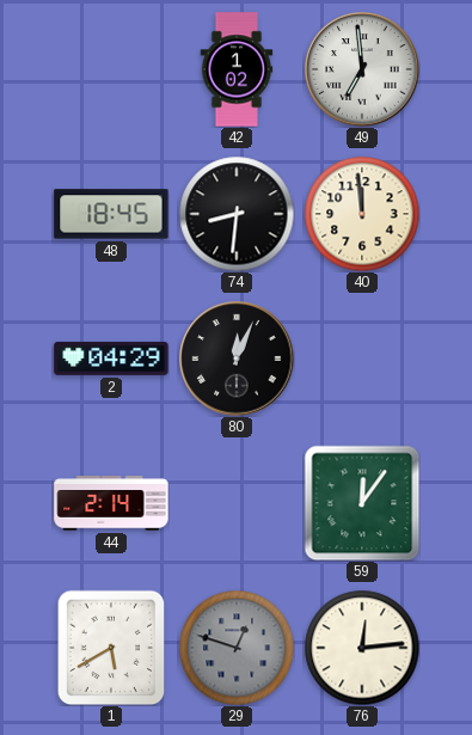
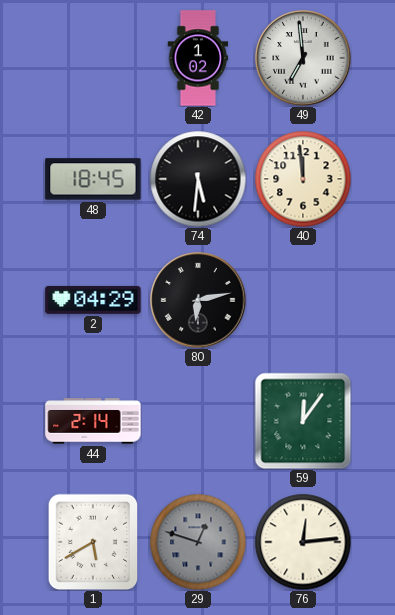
74: 8:31 -> 5:31 (198, 179)
80: 12:04 -> 6:13 (198, 300)
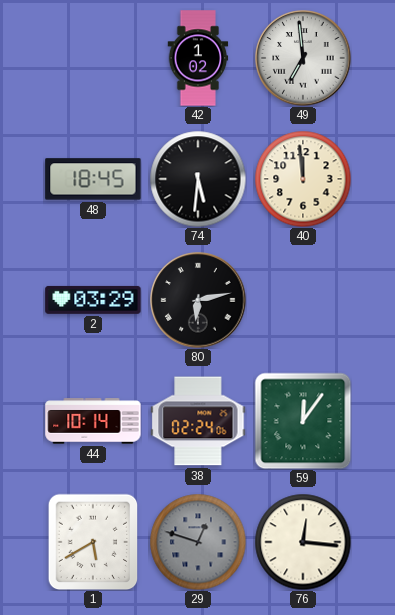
2: 04:29 -> 03:29 (93, 300)
44: 2:14 -> 10:14 (93, 421)
38: none -> 02:24 (198, 421)
76: 12:14 -> 12:16 (303, 542)
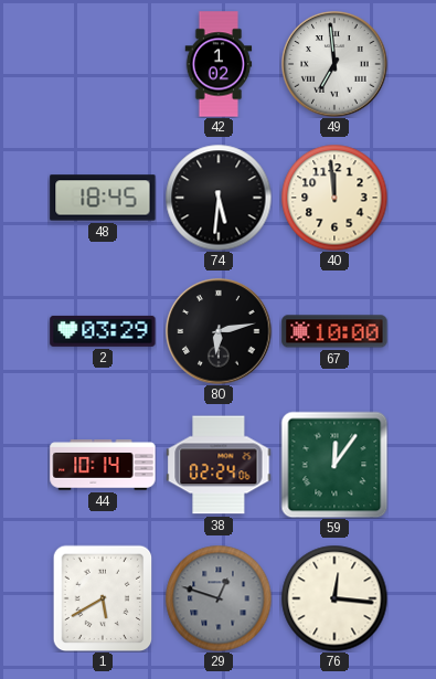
67: none -> 10:00 (334, 331)
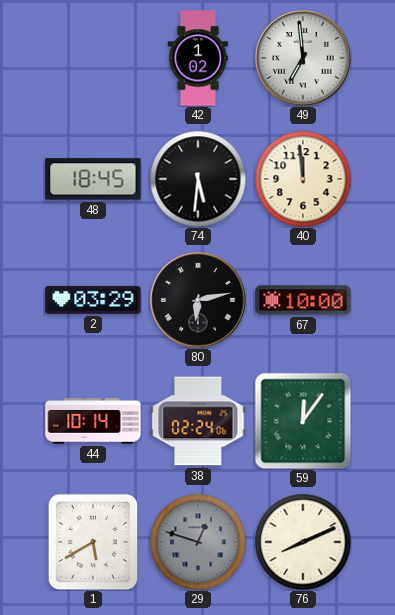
76: 12:16 -> 8:11 (303, 542)
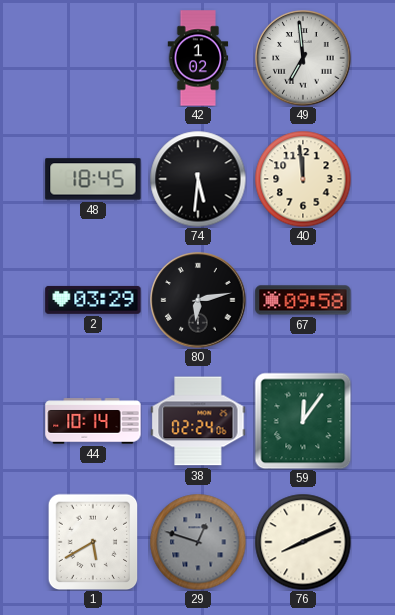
67: 10:00 -> 09:58 (303, 300)
